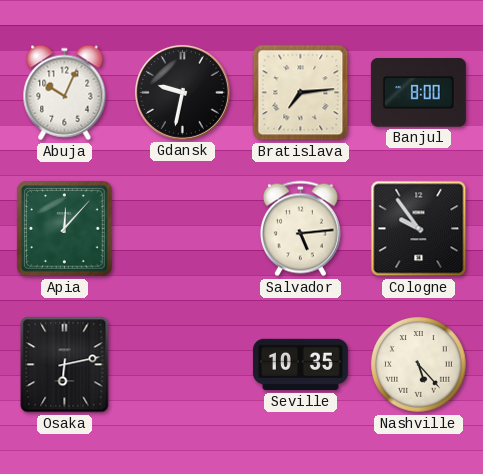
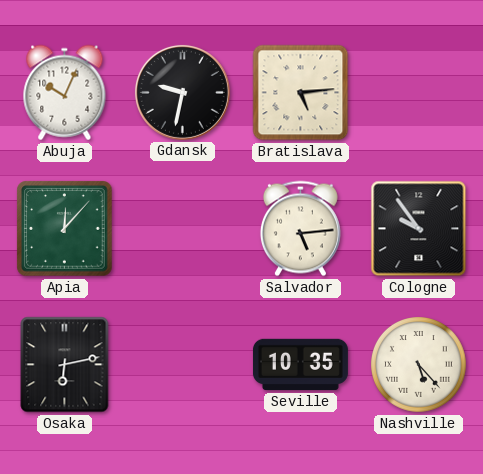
Bratislava: 7:14 -> 5:14 (301, 93)
Banjul: 8:00 -> none (418, 93)
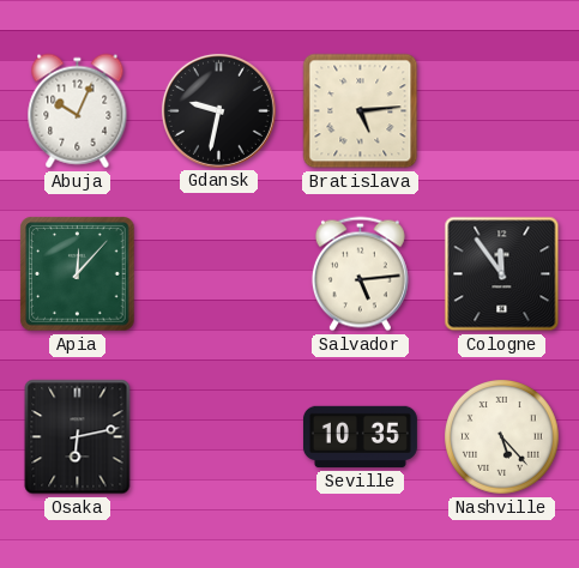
Cologne: 9:54 -> 11:54 (502, 274)
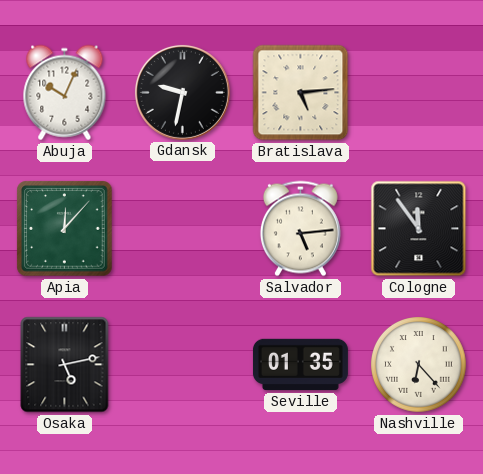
Osaka: 6:13 -> 5:13 (65, 365)
Seville: 10:35 -> 01:35 (300, 365)
Nashville: 5:23 -> 6:23 (419, 365)
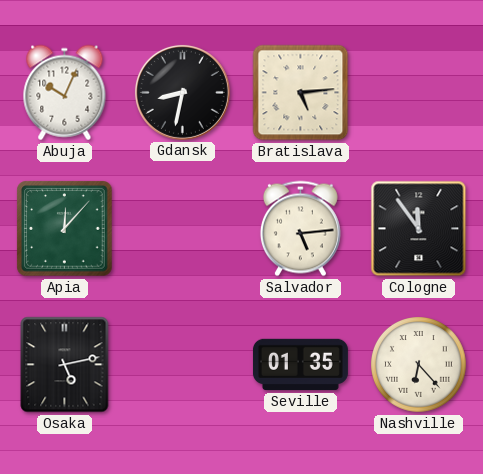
Gdansk: 9:32 -> 8:32 (182, 92)
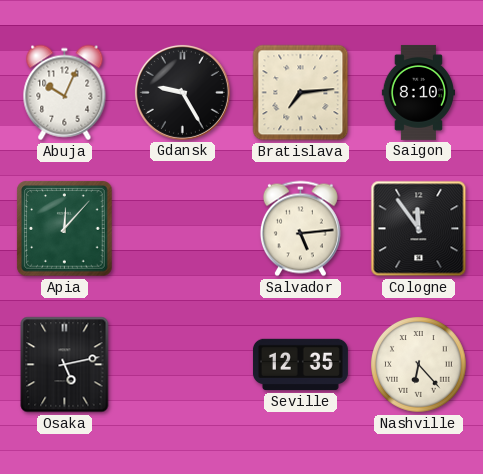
Gdansk: 8:32 -> 9:25 (182, 92)
Bratislava: 5:14 -> 7:14 (301, 93)
Saigon: none -> 8:10 (418, 92)
Seville: 01:35 -> 12:35 (300, 365)
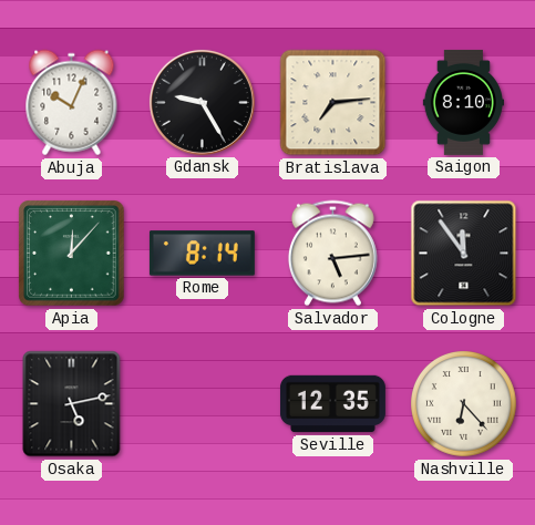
Rome: none -> 8:14 (202, 254)
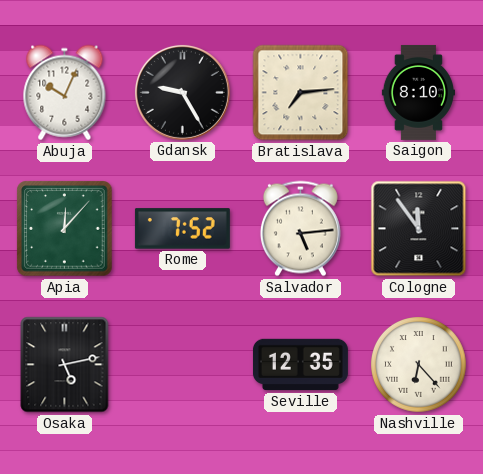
Rome: 8:14 -> 7:52 (182, 229)
